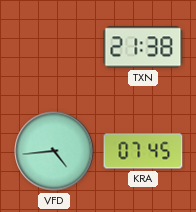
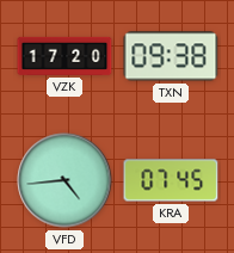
VZK: none -> 17:20 (64, 56)
TXN: 21:38 -> 09:38 (171, 56)
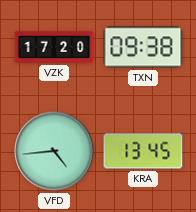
KRA: 07:45 -> 13:45 (143, 151)
